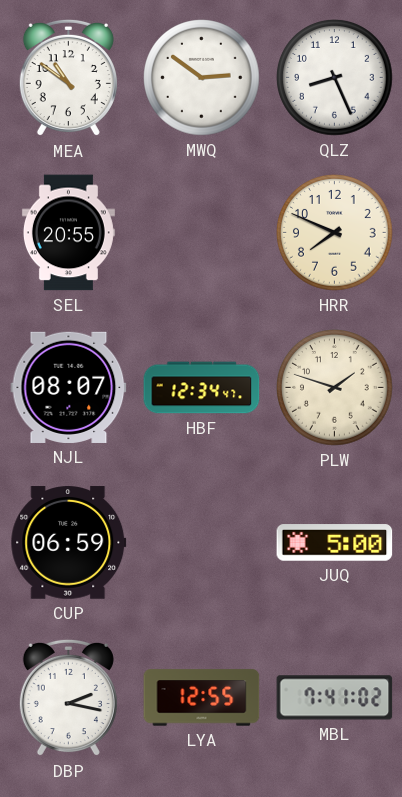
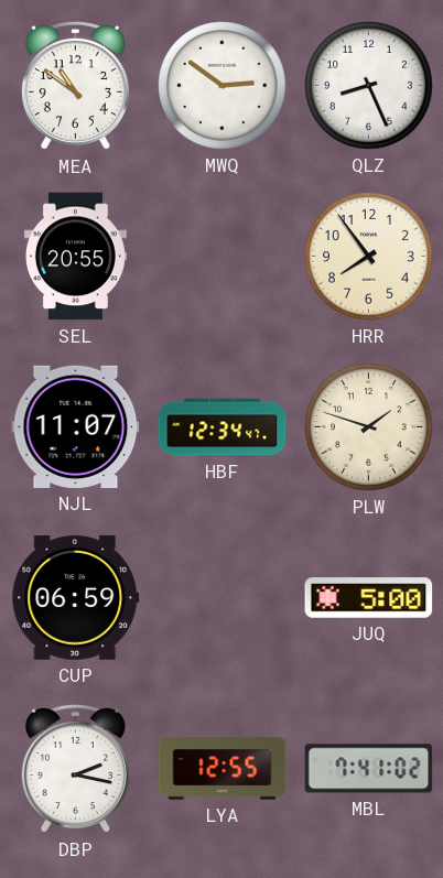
HRR: 7:49 -> 7:54 (369, 257)
NJL: 08:07 -> 11:07 (76, 426)
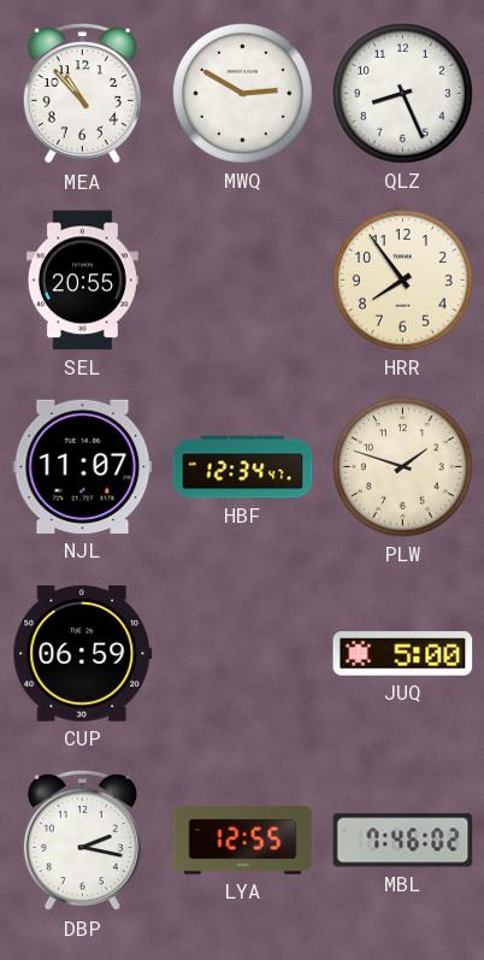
MEA: 10:51 -> 10:53 (82, 94)
MWQ: 2:51 -> 2:50 (243, 94)
MBL: 7:41 -> 7:46 (403, 841)
